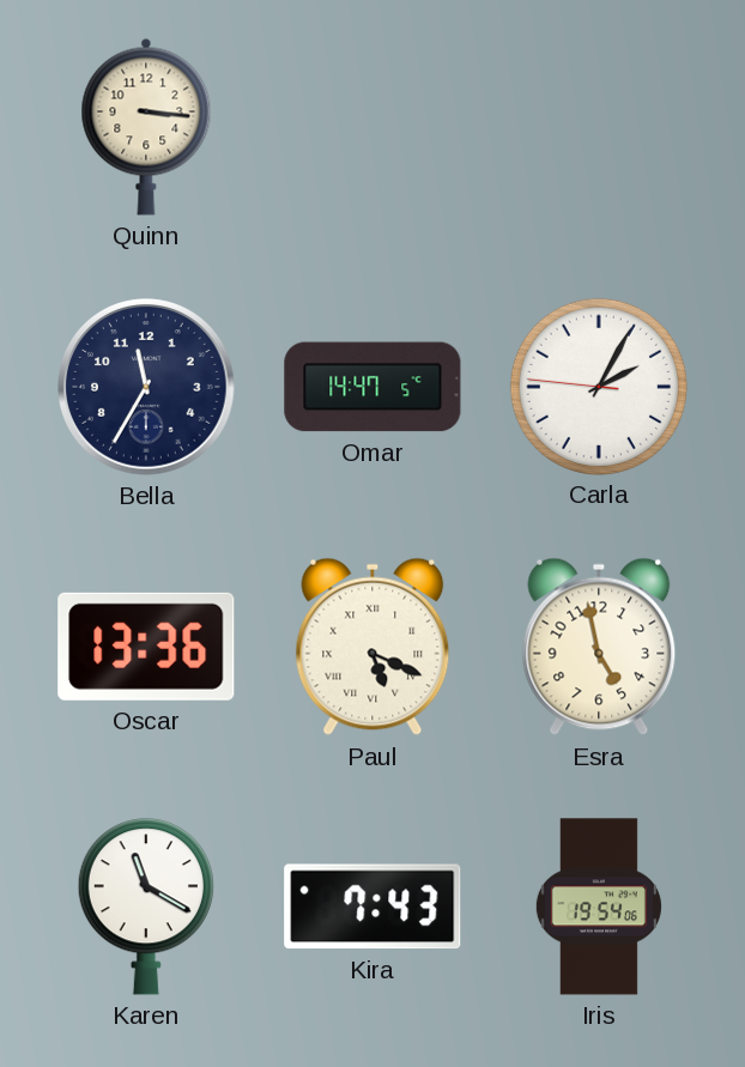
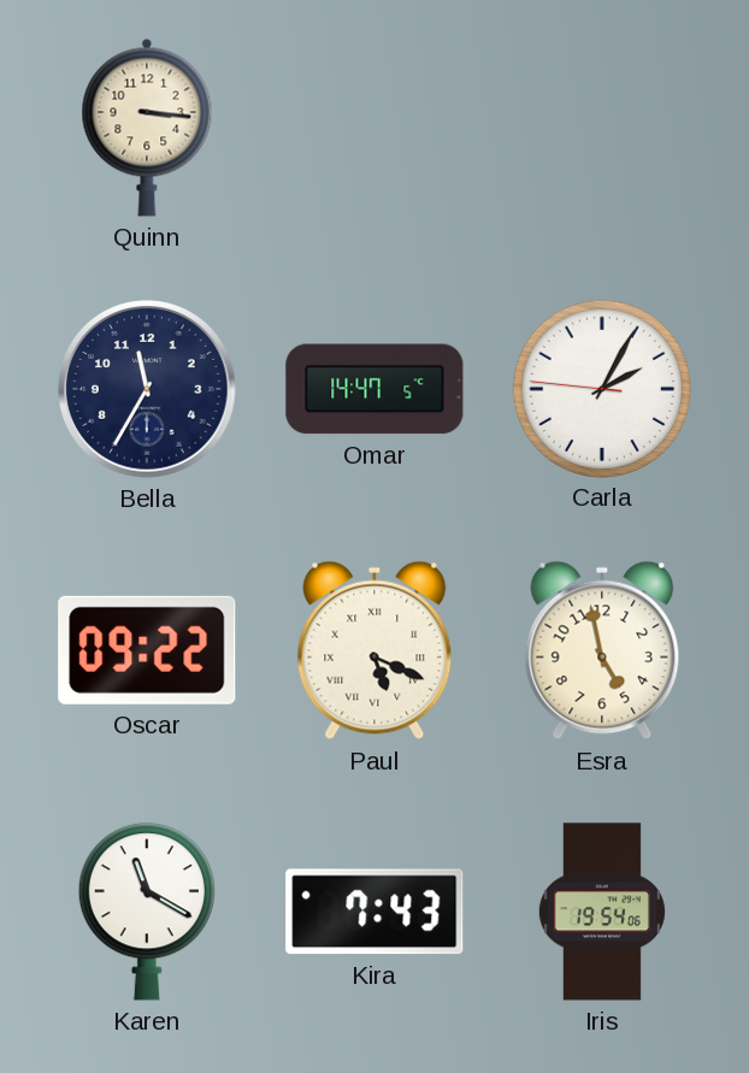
Oscar: 13:36 -> 09:22 (147, 650)
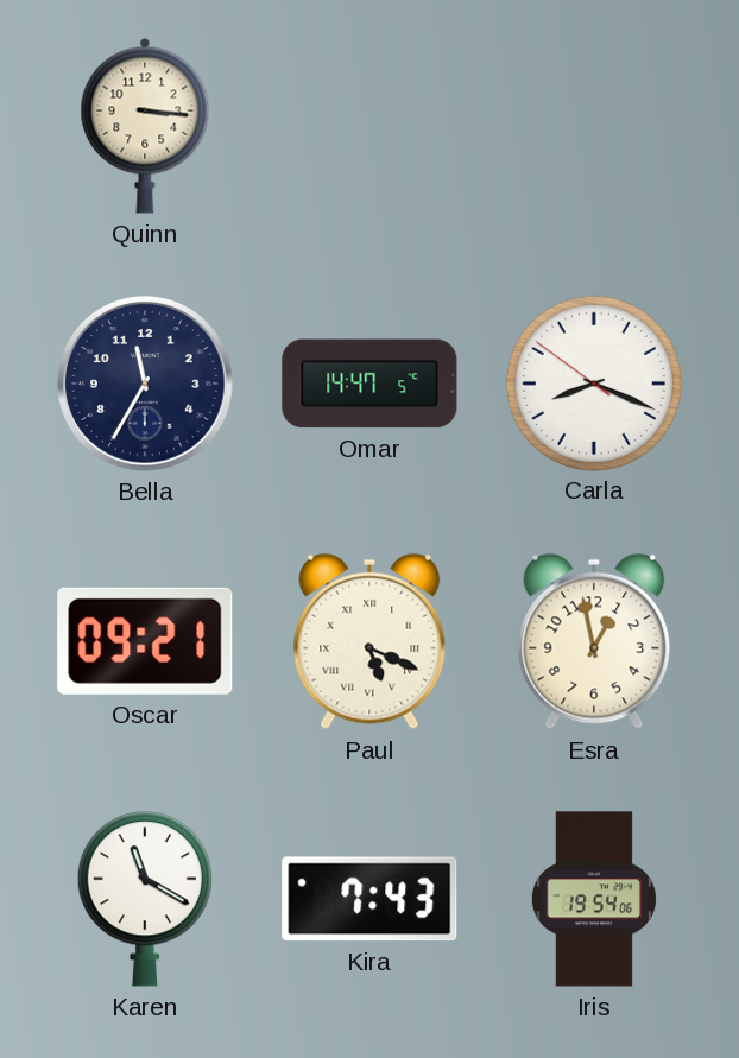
Carla: 2:04 -> 8:18 (593, 382)
Oscar: 09:22 -> 09:21 (145, 641)
Esra: 4:58 -> 12:58 (594, 641)
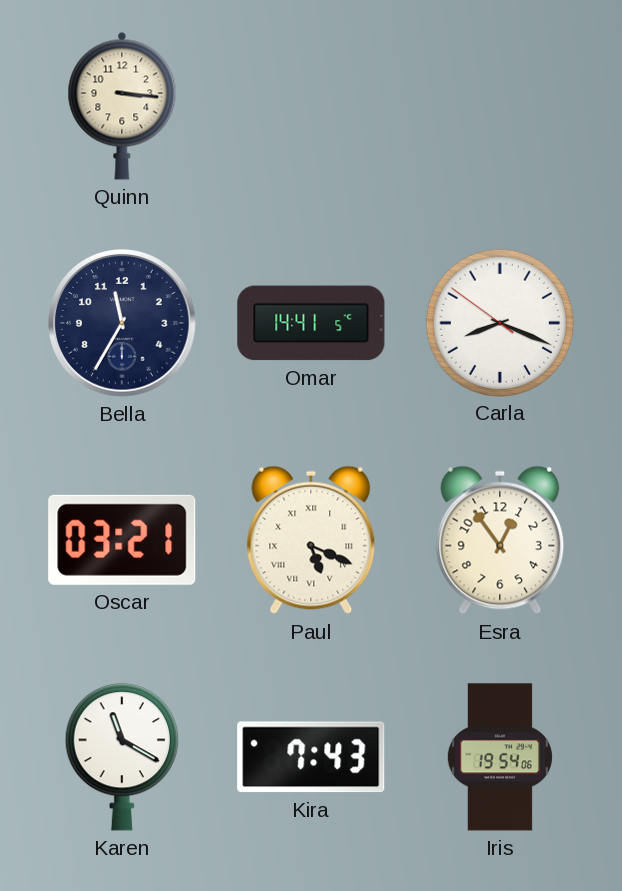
Omar: 14:47 -> 14:41 (311, 323)
Oscar: 09:21 -> 03:21 (122, 540)
Esra: 12:58 -> 12:54 (500, 540)
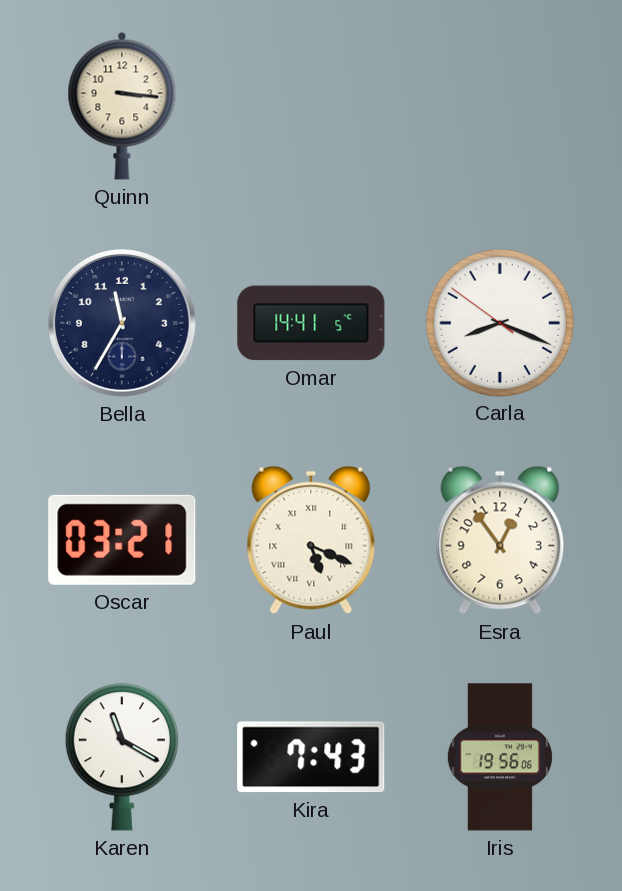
Iris: 19:54 -> 19:56 (500, 757)
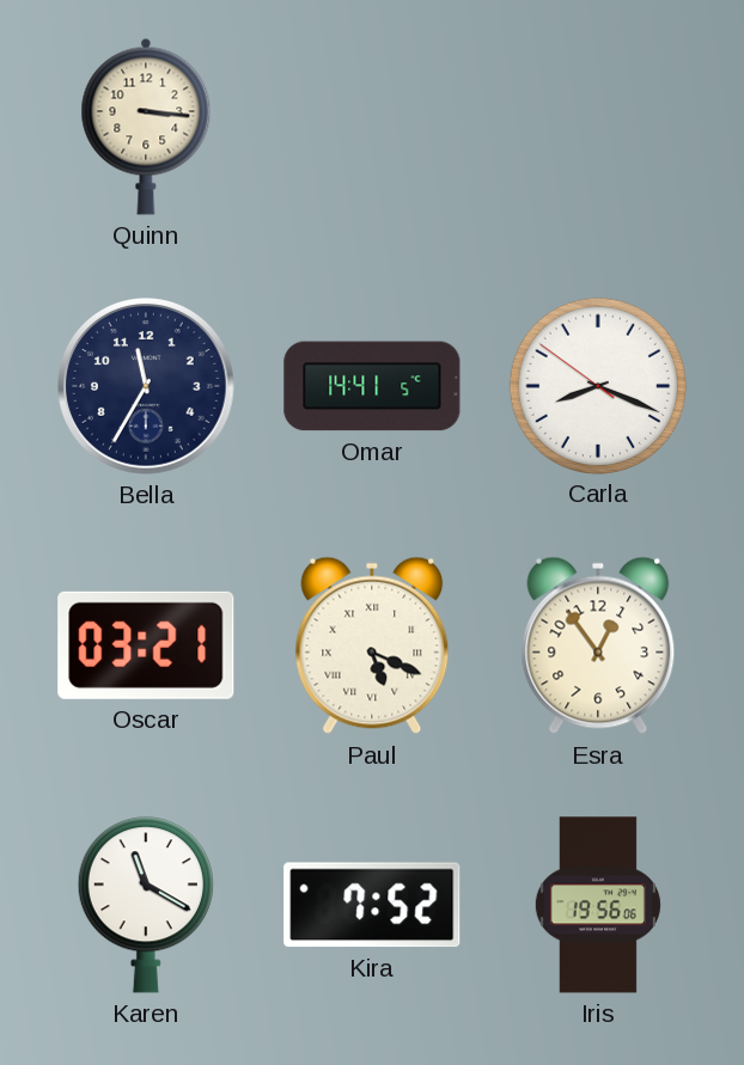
Kira: 7:43 -> 7:52 (372, 905)
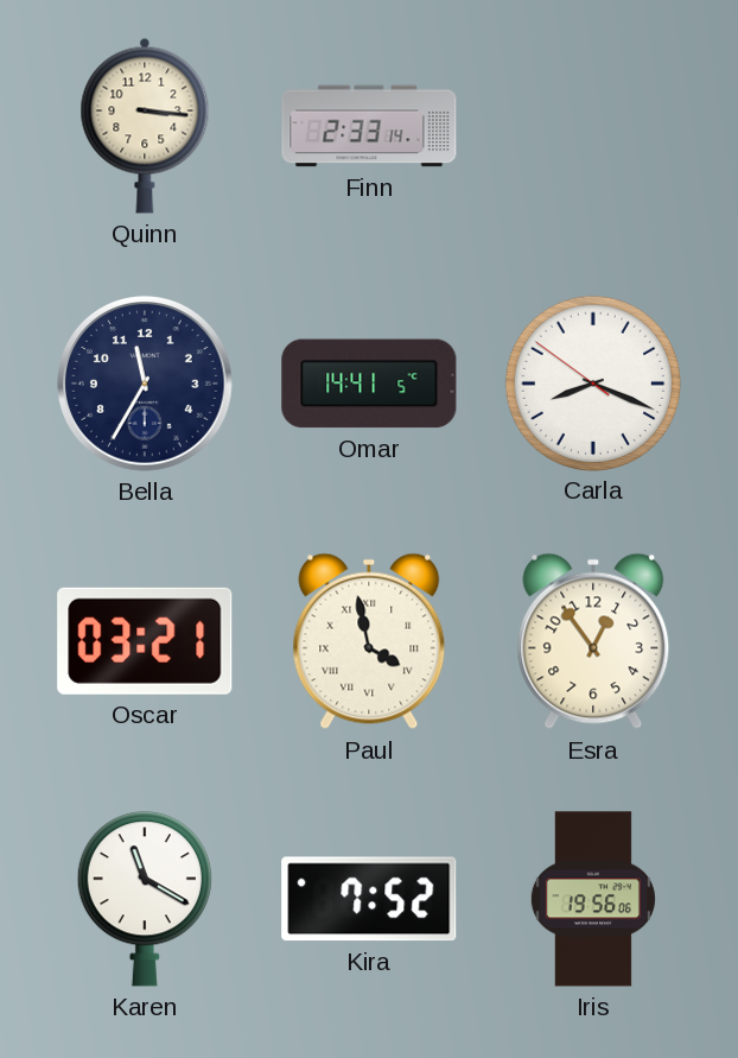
Finn: none -> 2:33 (369, 126)
Paul: 5:19 -> 3:58 (369, 641)
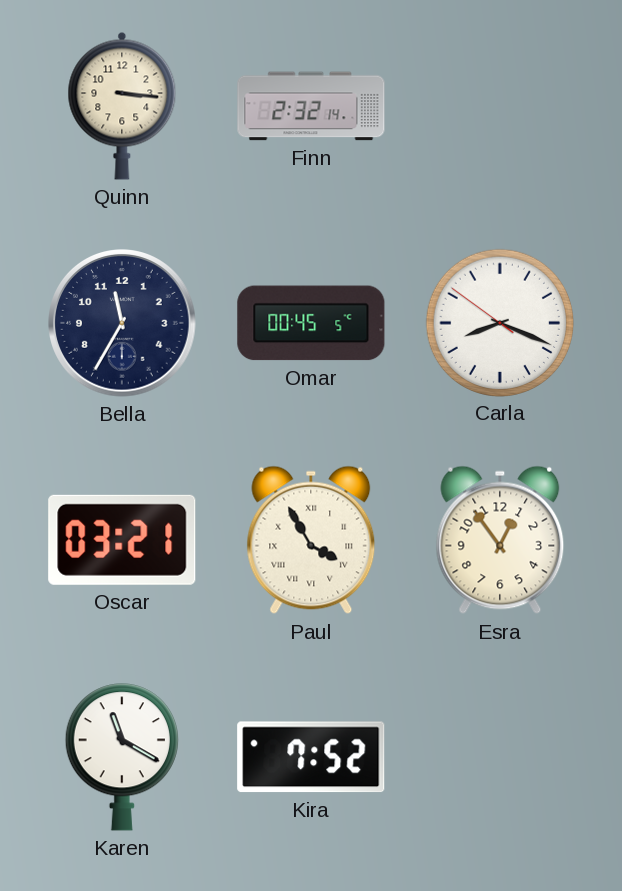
Finn: 2:33 -> 2:32 (311, 106)
Omar: 14:41 -> 00:45 (311, 323)
Paul: 3:58 -> 3:55 (311, 540)
Iris: 19:56 -> none (593, 899)
